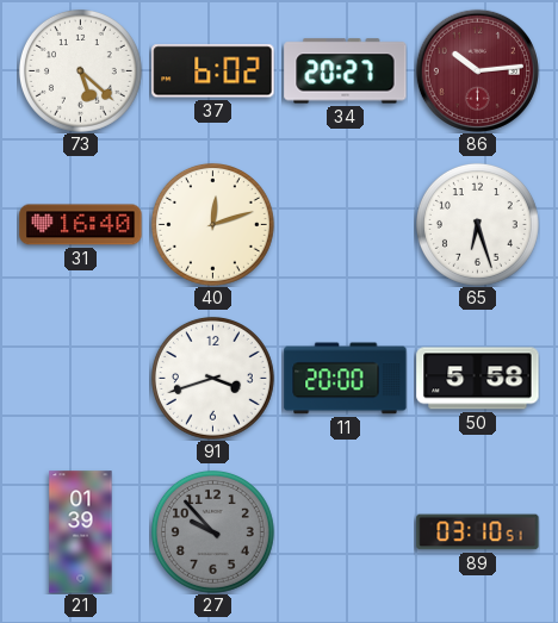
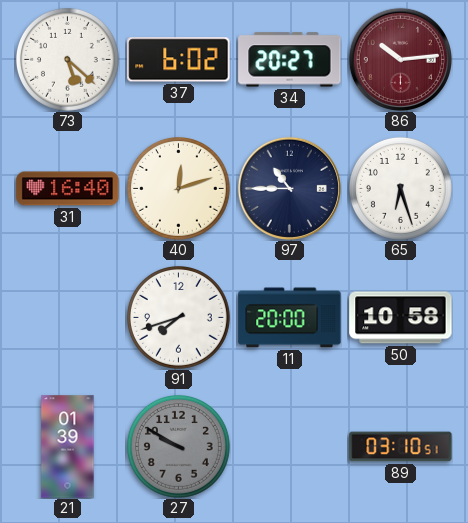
97: none -> 10:45 (289, 188)
91: 3:42 -> 7:42 (178, 317)
50: 5:58 -> 10:58 (401, 318)
27: 9:53 -> 9:50 (178, 446)
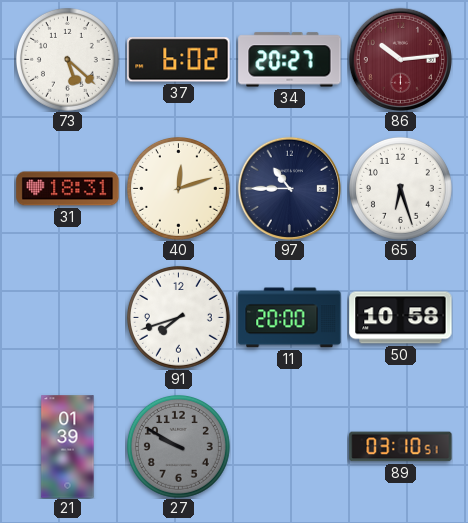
31: 16:40 -> 18:31 (68, 189)
